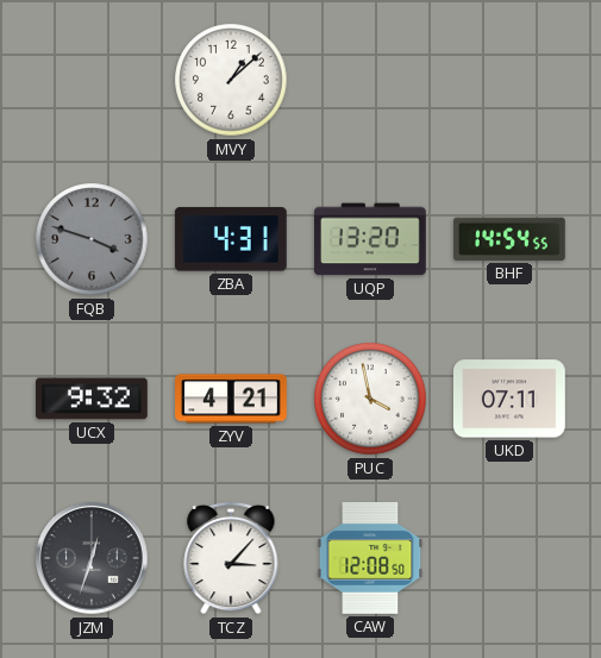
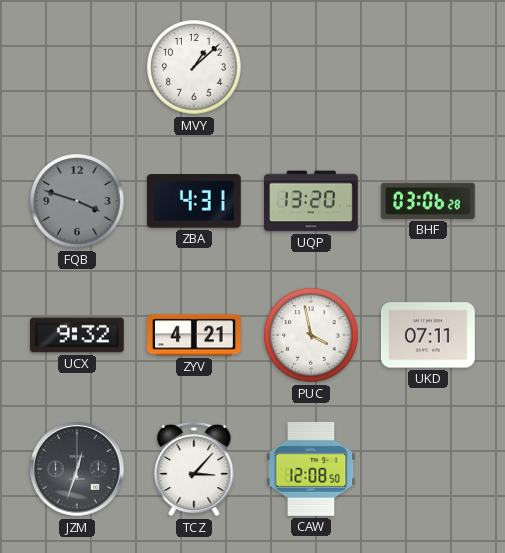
BHF: 14:54 -> 03:06 (428, 201)
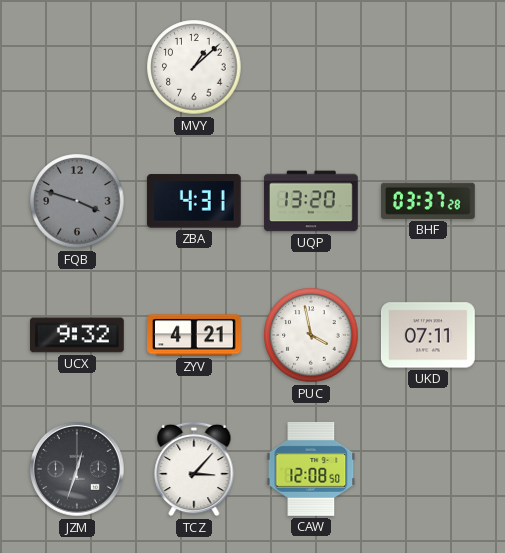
BHF: 03:06 -> 03:37 (428, 201)
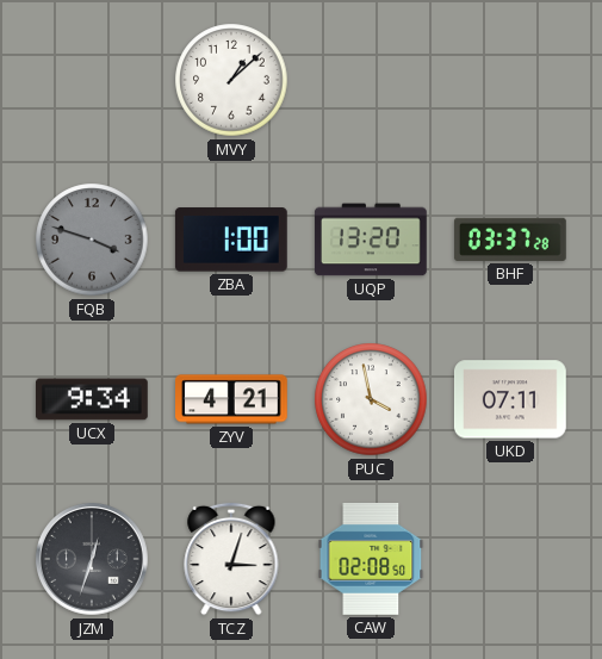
ZBA: 4:31 -> 1:00 (231, 240)
UCX: 9:32 -> 9:34 (93, 399)
TCZ: 3:07 -> 3:03 (231, 559)
CAW: 12:08 -> 02:08 (371, 559)
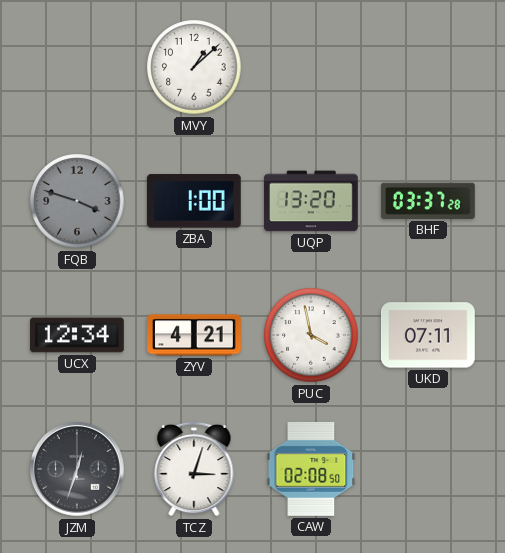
UCX: 9:34 -> 12:34 (78, 335)
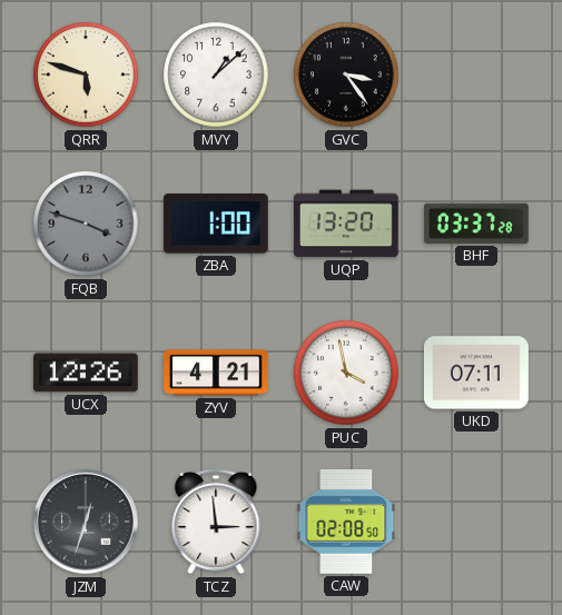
QRR: none -> 5:48 (86, 75)
GVC: none -> 3:24 (346, 75)
UCX: 12:34 -> 12:26 (87, 373)
TCZ: 3:03 -> 2:59 (216, 522)
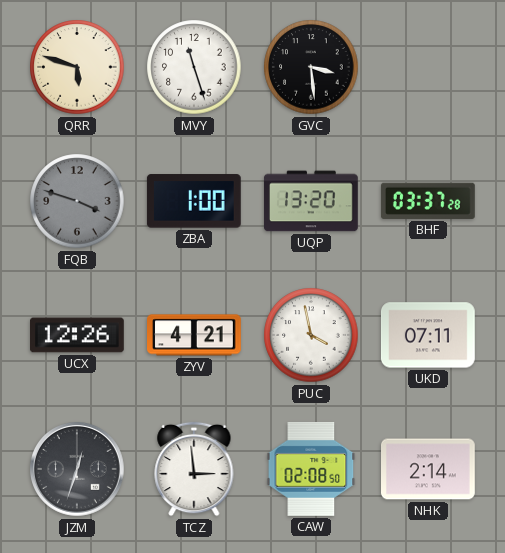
MVY: 1:08 -> 11:27 (194, 67)
GVC: 3:24 -> 3:29 (311, 67)
NHK: none -> 2:14 (429, 469)
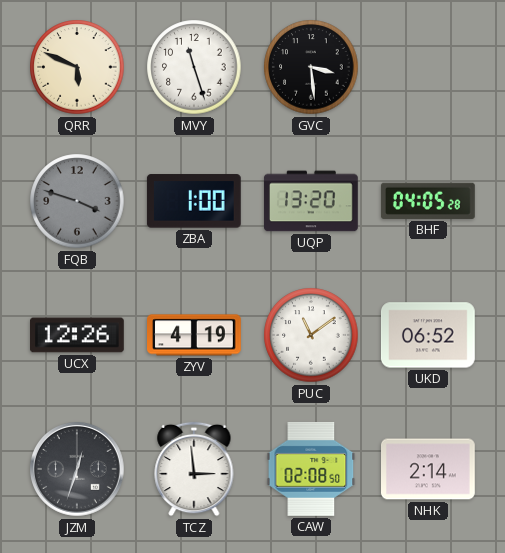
QRR: 5:48 -> 5:49 (77, 67)
BHF: 03:37 -> 04:05 (428, 201)
ZYV: 4:21 -> 4:19 (195, 335)
PUC: 3:58 -> 11:09 (311, 335)
UKD: 07:11 -> 06:52 (428, 335)
